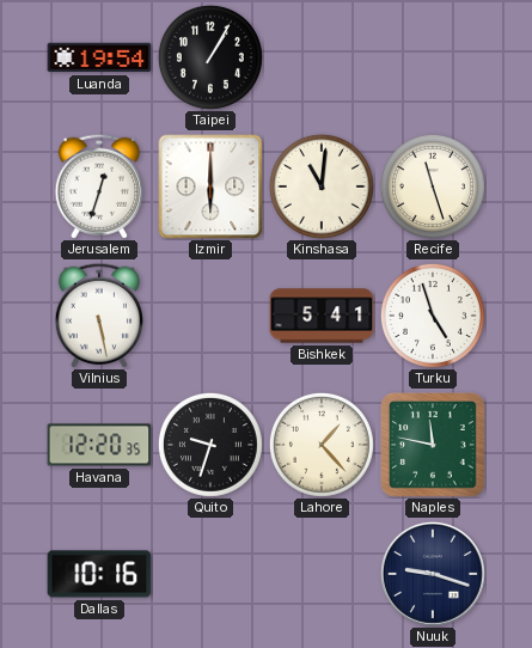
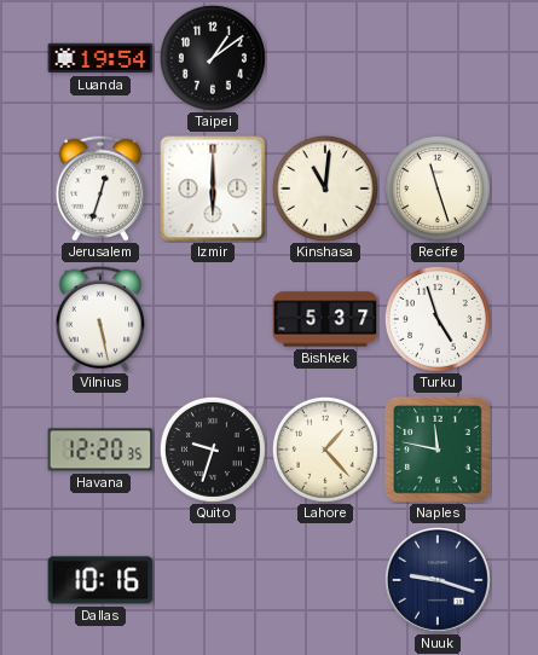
Taipei: 1:05 -> 1:09 (213, 58)
Bishkek: 5:41 -> 5:37 (325, 319)
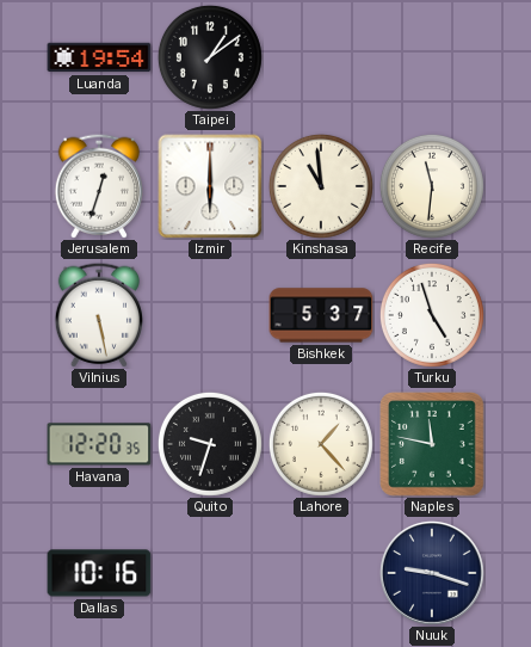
Kinshasa: 11:01 -> 10:59 (321, 186)
Recife: 11:27 -> 11:31 (432, 186)
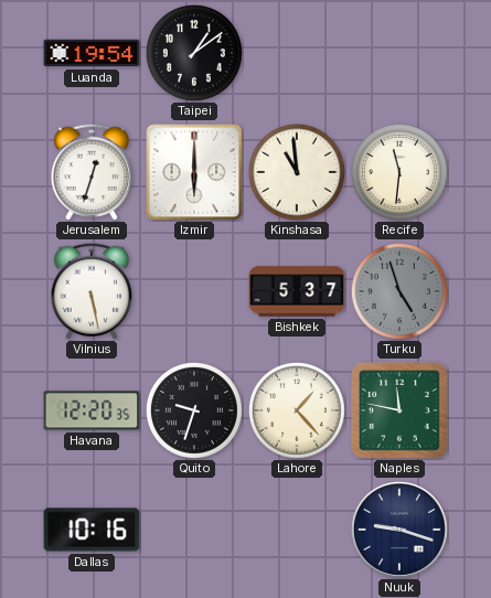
Turku dial: white -> grey (399, 291)
